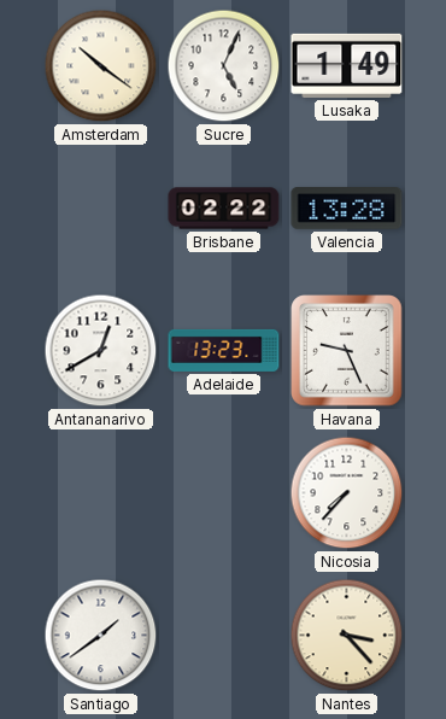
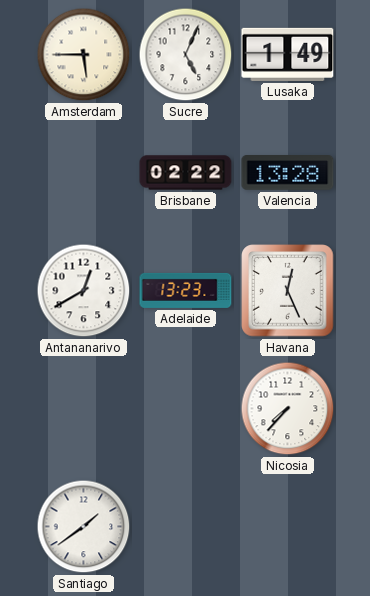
Amsterdam: 10:21 -> 5:45 (84, 55)
Havana: 9:26 -> 12:26 (288, 291)
Nantes: 3:23 -> none (347, 636)
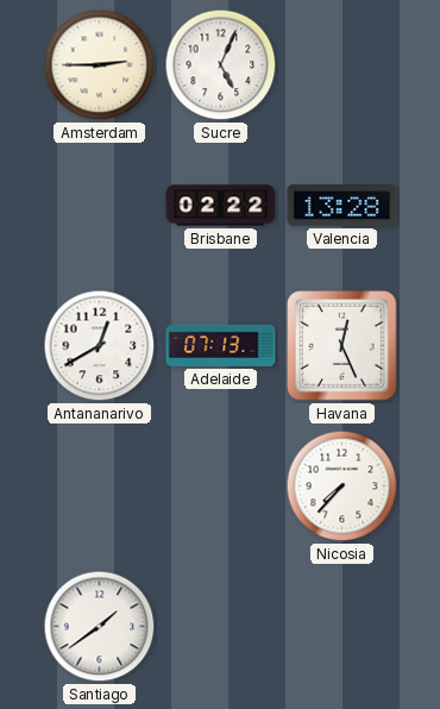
Amsterdam: 5:45 -> 2:45 (100, 65)
Lusaka: 1:49 -> none (288, 54)
Adelaide: 13:23 -> 07:13 (221, 345)
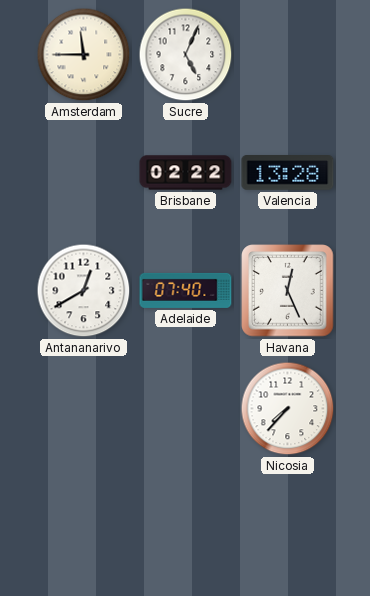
Amsterdam: 2:45 -> 11:45 (84, 55)
Adelaide: 07:13 -> 07:40 (186, 290)
Santiago: 1:39 -> none (100, 627)
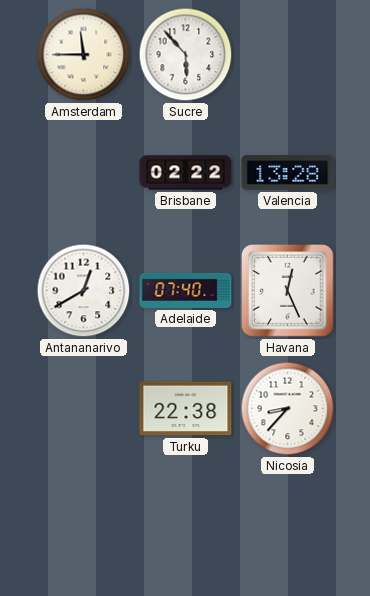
Sucre: 5:04 -> 5:53 (186, 55)
Turku: none -> 22:38 (186, 409)
Nicosia: 7:37 -> 8:37 (288, 409)
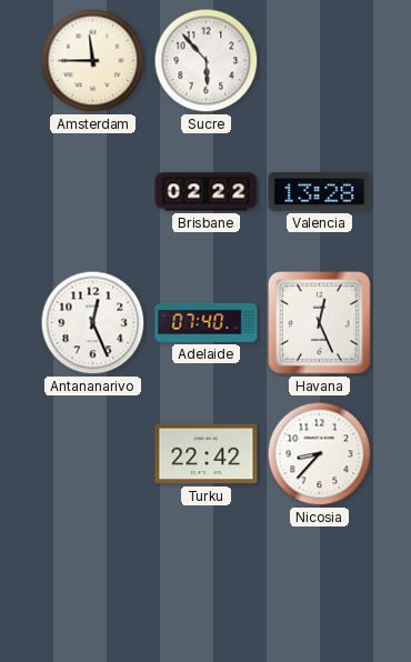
Antananarivo: 12:40 -> 12:26 (93, 323)
Turku: 22:38 -> 22:42 (207, 454)
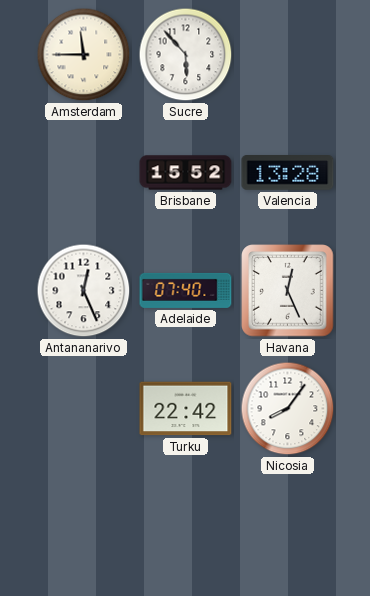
Brisbane: 02:22 -> 15:52 (186, 173)
Nicosia: 8:37 -> 8:06 (288, 409)
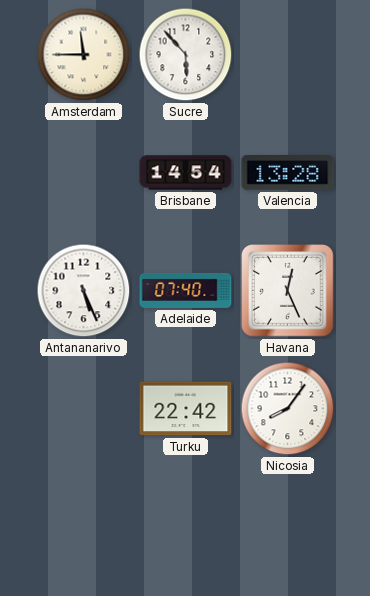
Brisbane: 15:52 -> 14:54 (186, 173)
Antananarivo: 12:26 -> 5:26 (84, 291)
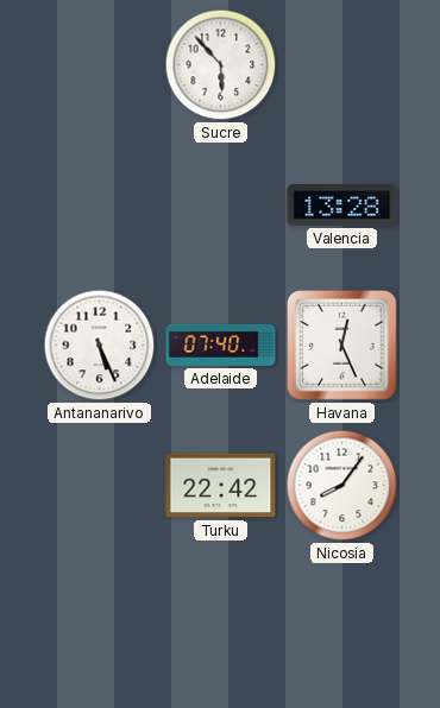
Amsterdam: 11:45 -> none (84, 55)
Brisbane: 14:54 -> none (186, 173)
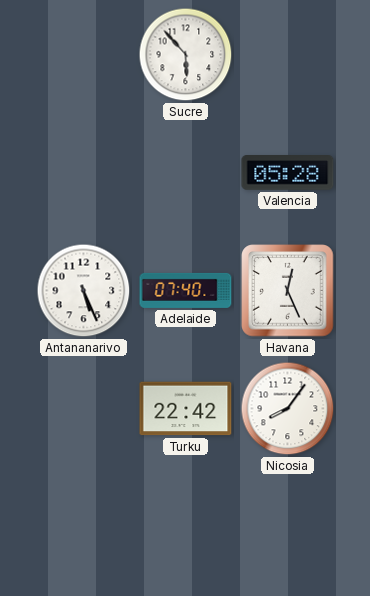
Valencia: 13:28 -> 05:28 (288, 173)
